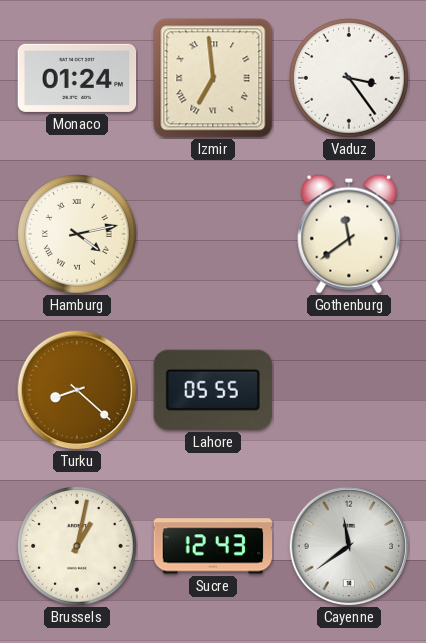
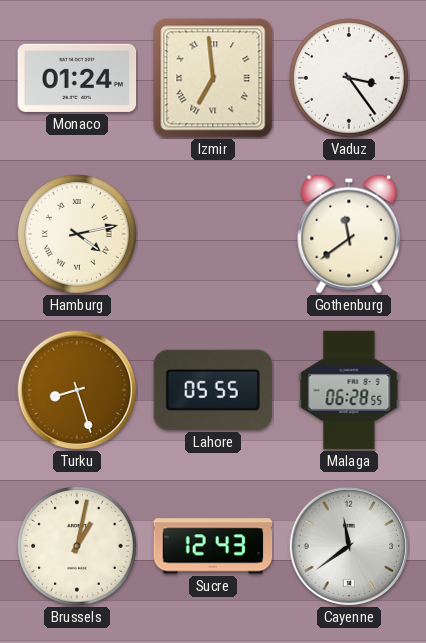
Turku: 8:22 -> 8:27 (77, 390)
Malaga: none -> 06:28 (349, 390)
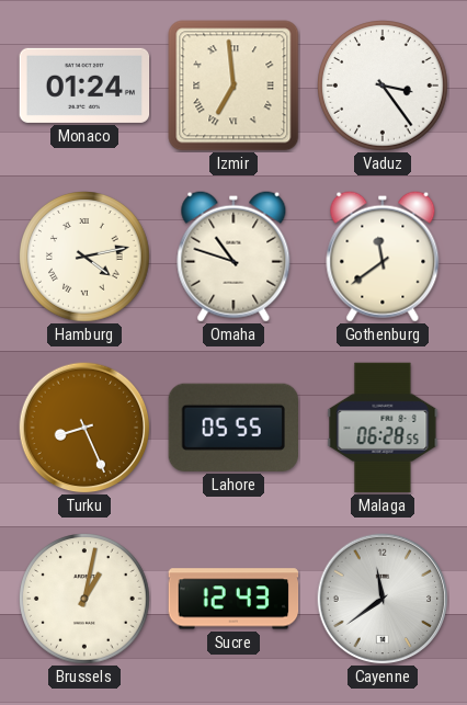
Omaha: none -> 10:48 (233, 257)
Turku: 8:27 -> 8:26 (84, 428)
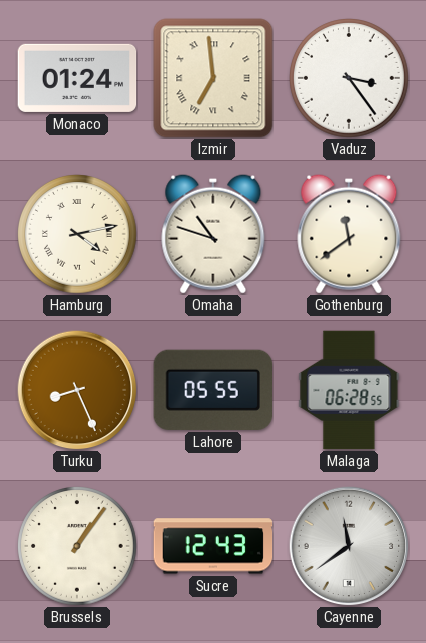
Brussels: 1:02 -> 1:06 (78, 547)
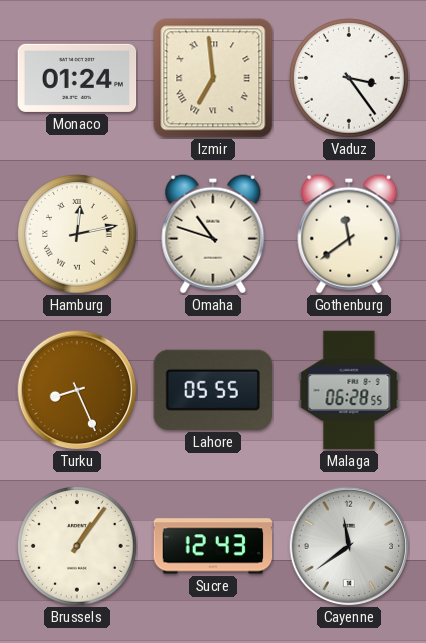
Hamburg: 4:13 -> 12:13 (78, 235)
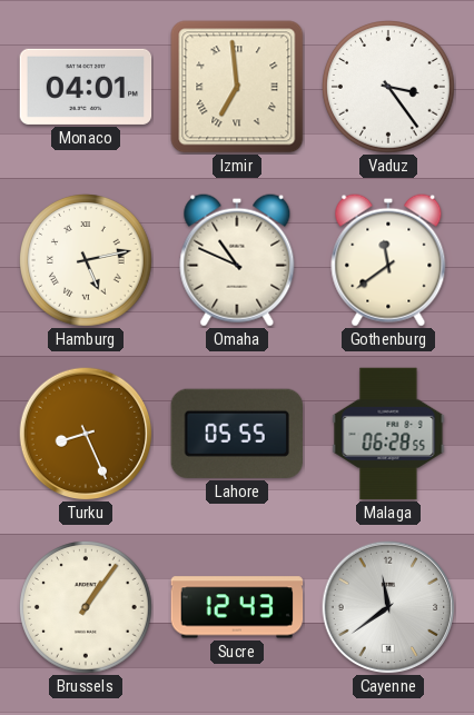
Monaco: 01:24 -> 04:01 (86, 87)
Hamburg: 12:13 -> 5:13 (87, 261)
Omaha: 10:48 -> 10:49 (237, 260)
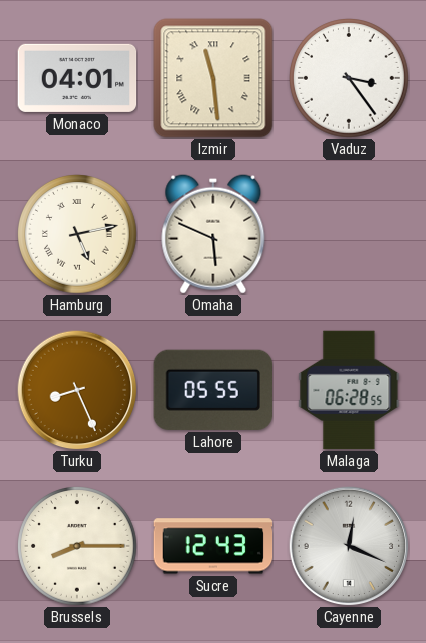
Izmir: 6:59 -> 11:29 (213, 78)
Omaha: 10:49 -> 5:49 (213, 234)
Gothenburg: 11:39 -> none (388, 260)
Brussels: 1:06 -> 8:15 (78, 547)
Cayenne: 11:39 -> 12:19 (349, 546)
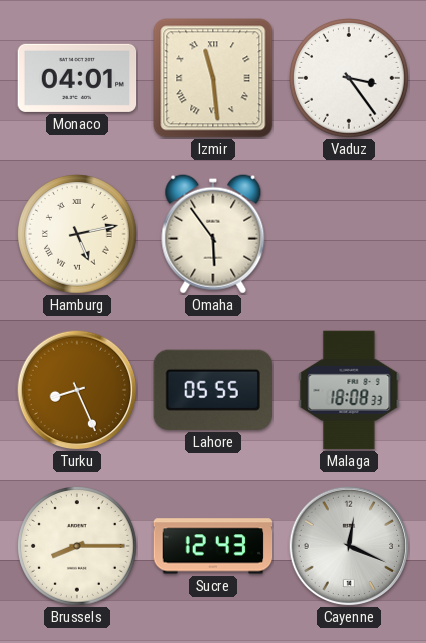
Omaha: 5:49 -> 5:54 (213, 234)
Malaga: 06:28 -> 18:08 (349, 390)
